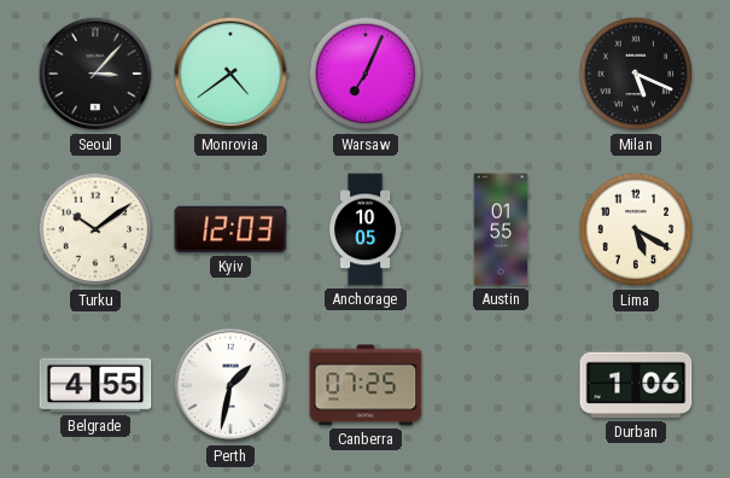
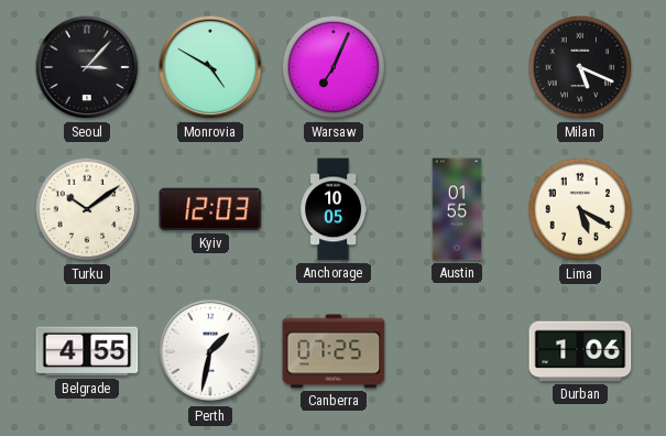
Monrovia: 4:39 -> 4:50 (210, 67)
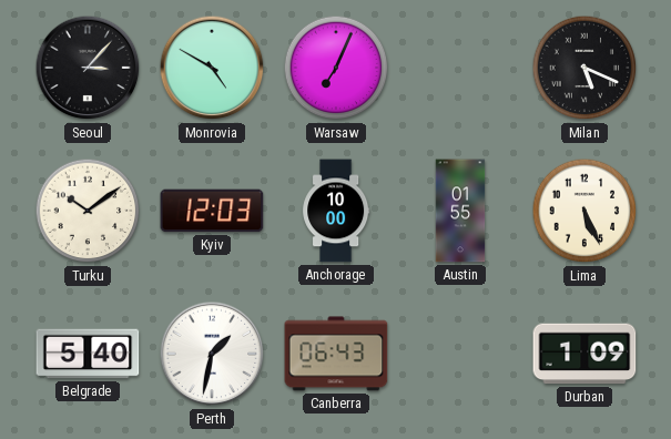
Anchorage: 10:05 -> 10:00 (336, 211)
Lima: 5:20 -> 5:26 (584, 211)
Belgrade: 4:55 -> 5:40 (88, 354)
Canberra: 07:25 -> 06:43 (336, 354)
Durban: 1:06 -> 1:09 (584, 354)
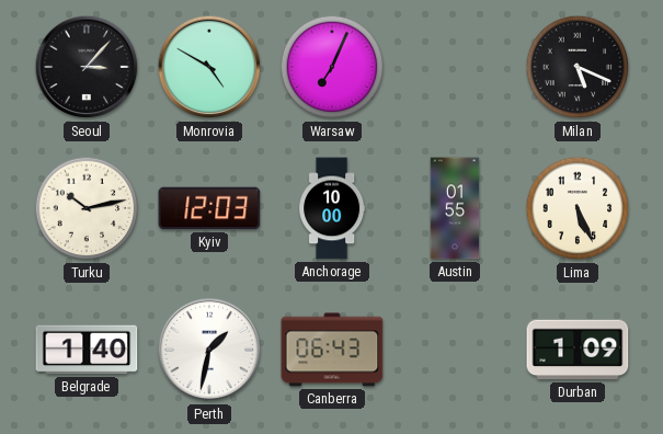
Turku: 10:09 -> 10:13 (87, 208)
Belgrade: 5:40 -> 1:40 (87, 350)
